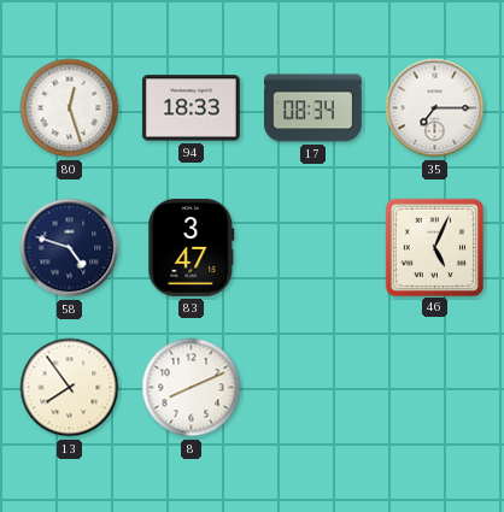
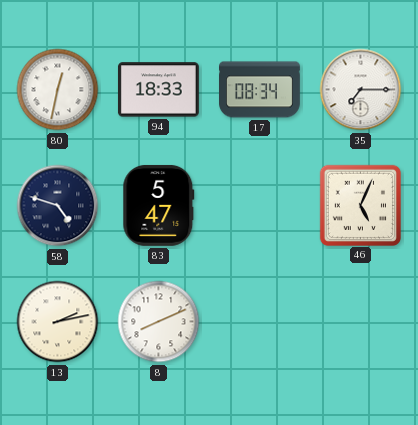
80: 12:27 -> 12:32 (58, 90)
83: 3:47 -> 5:47 (159, 205)
13: 7:54 -> 2:13 (58, 322)
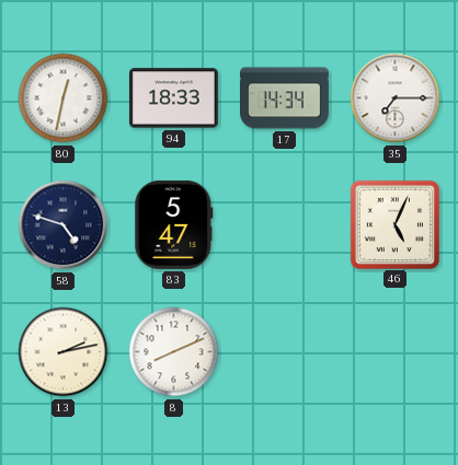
17: 08:34 -> 14:34 (285, 98)
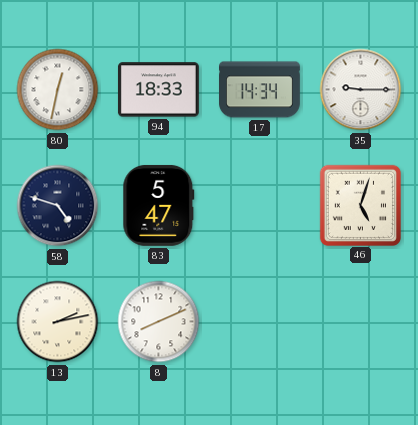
35: 7:15 -> 9:15 (361, 90)
46: 5:04 -> 5:03 (360, 205)
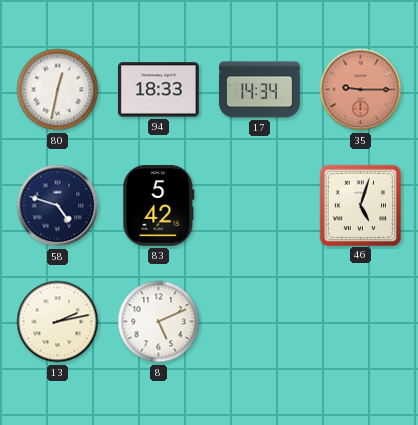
35 dial: white -> salmon (361, 90)
83: 5:47 -> 5:42 (159, 205)
8: 8:11 -> 5:11 (159, 322)
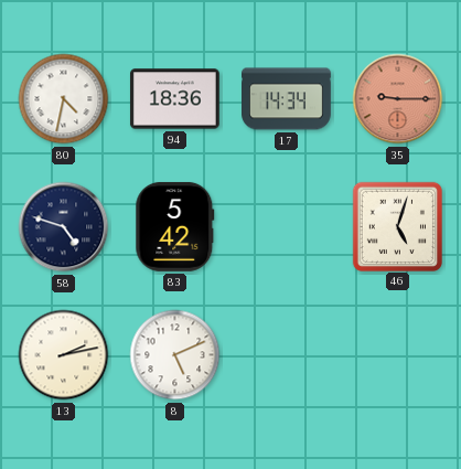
80: 12:32 -> 4:32 (64, 99)
94: 18:33 -> 18:36 (174, 99)
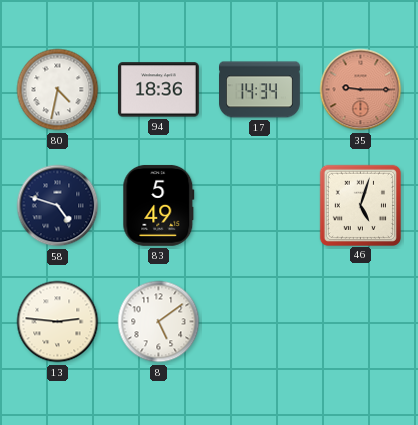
83: 5:42 -> 5:49 (159, 205)
13: 2:13 -> 2:46 (58, 322)
8: 5:11 -> 5:09 (159, 322)
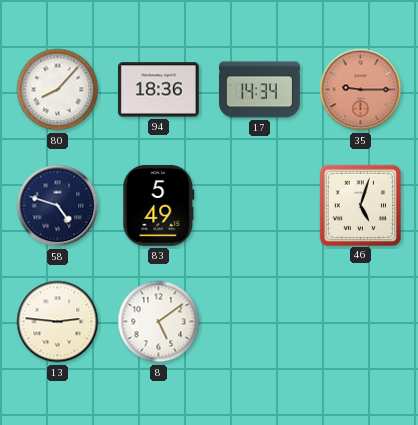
80: 4:32 -> 8:07 (58, 90)
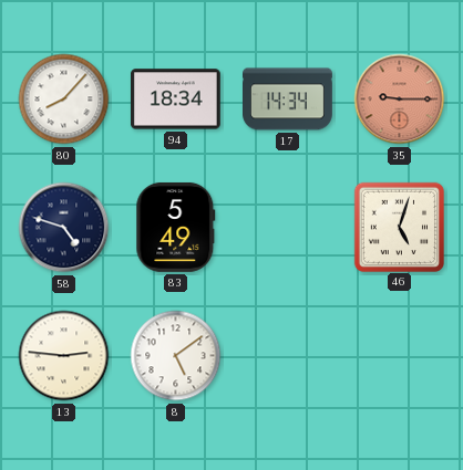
94: 18:36 -> 18:34 (175, 100)
